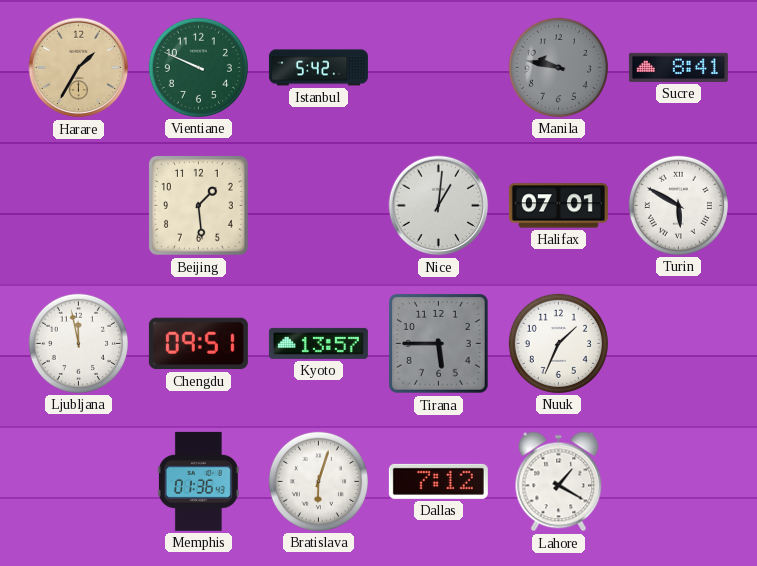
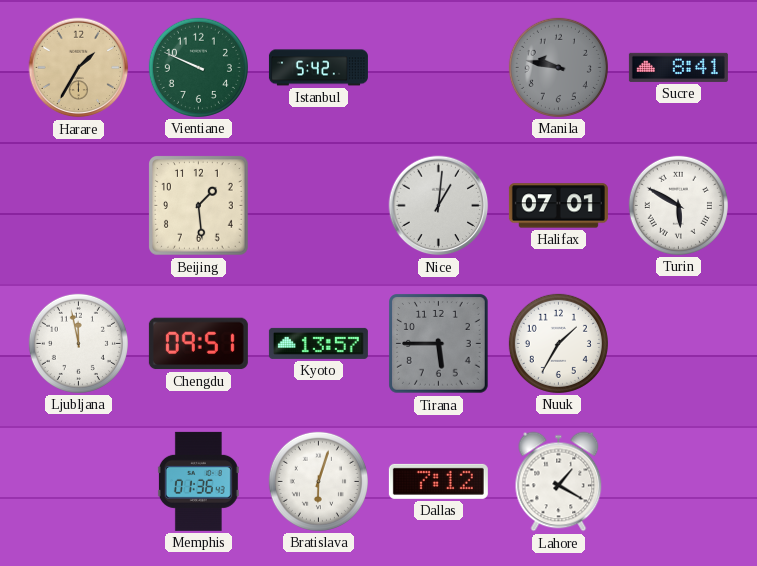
Nuuk: 1:34 -> 1:35 (558, 343)
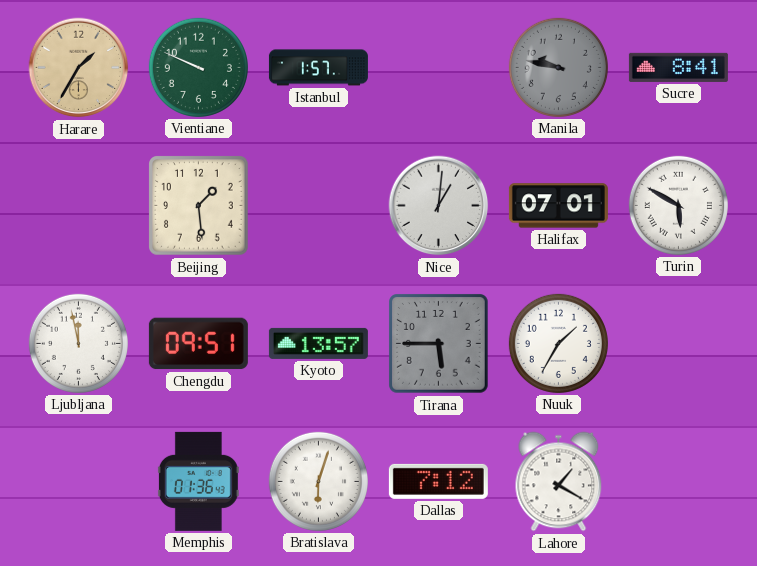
Istanbul: 5:42 -> 1:57 (318, 68)
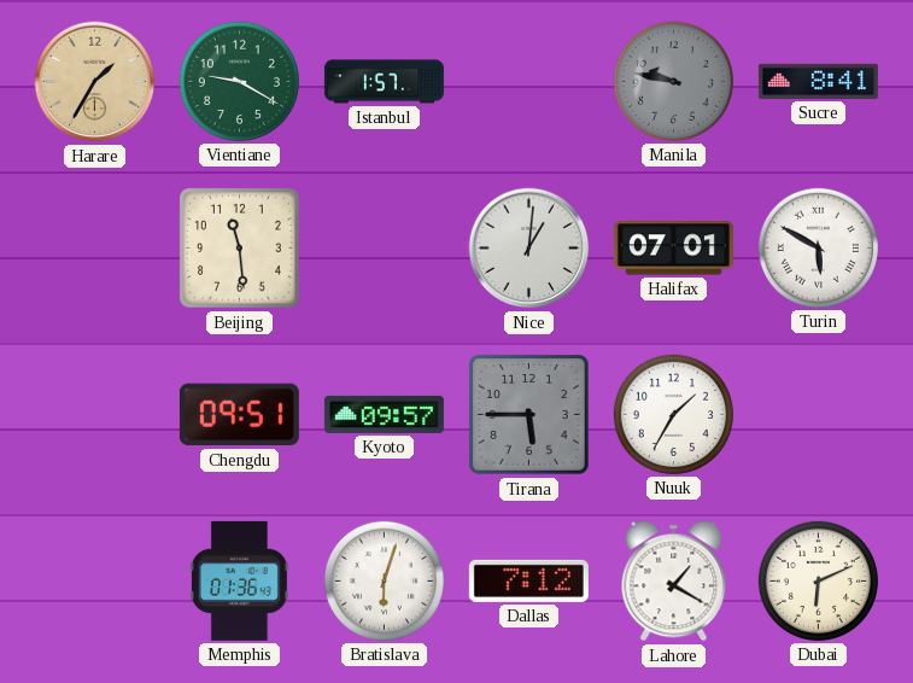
Vientiane: 9:49 -> 9:20 (239, 81)
Beijing: 1:29 -> 11:29 (240, 249)
Ljubljana: 11:58 -> none (78, 343)
Kyoto: 13:57 -> 09:57 (384, 414)
Dubai: none -> 6:11 (818, 580)
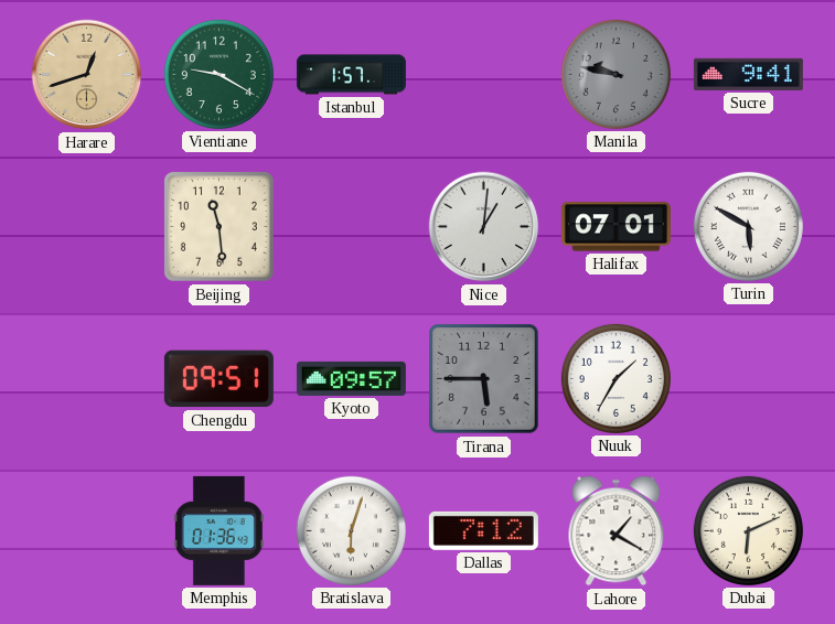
Harare: 1:35 -> 12:42 (87, 75)
Sucre: 8:41 -> 9:41 (748, 74)
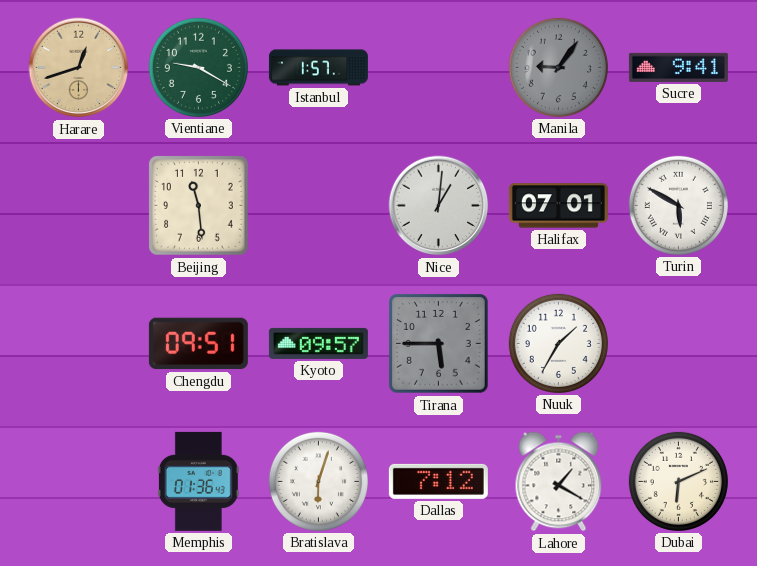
Manila: 9:47 -> 9:06 (558, 67)
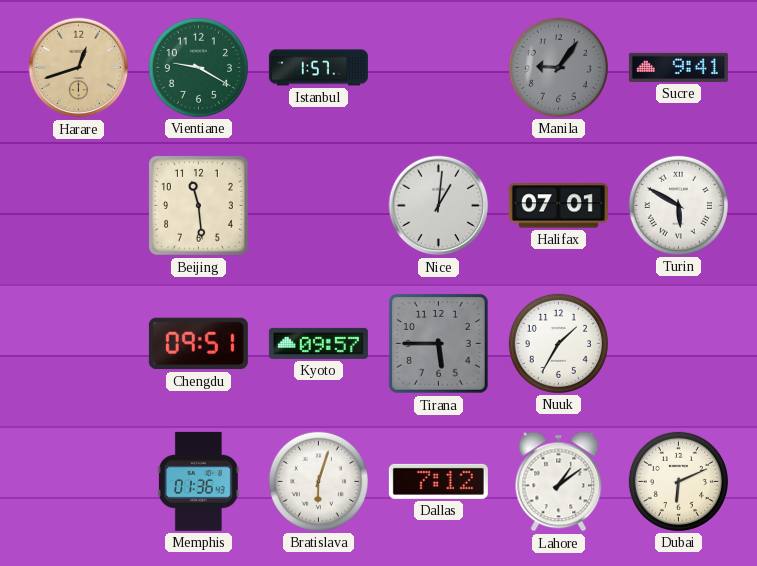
Lahore: 1:20 -> 1:09 (559, 482)
